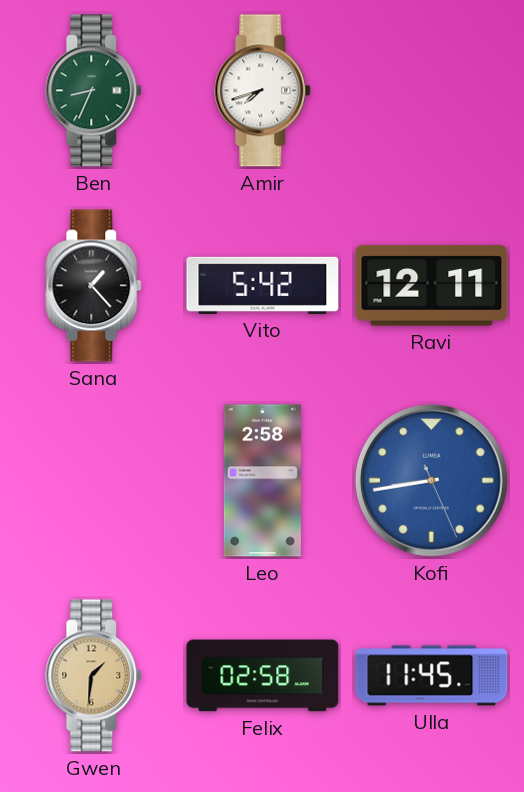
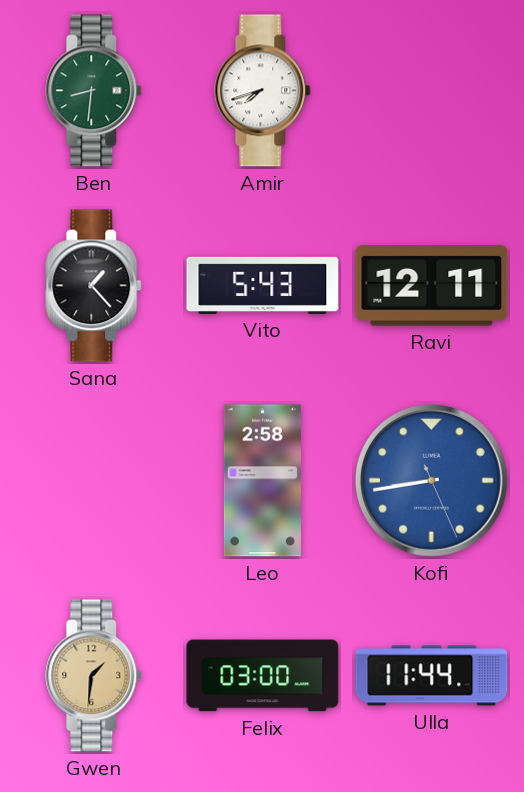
Ben: 8:34 -> 8:31 (94, 91)
Vito: 5:42 -> 5:43 (263, 285)
Felix: 02:58 -> 03:00 (263, 676)
Ulla: 11:45 -> 11:44 (432, 676)
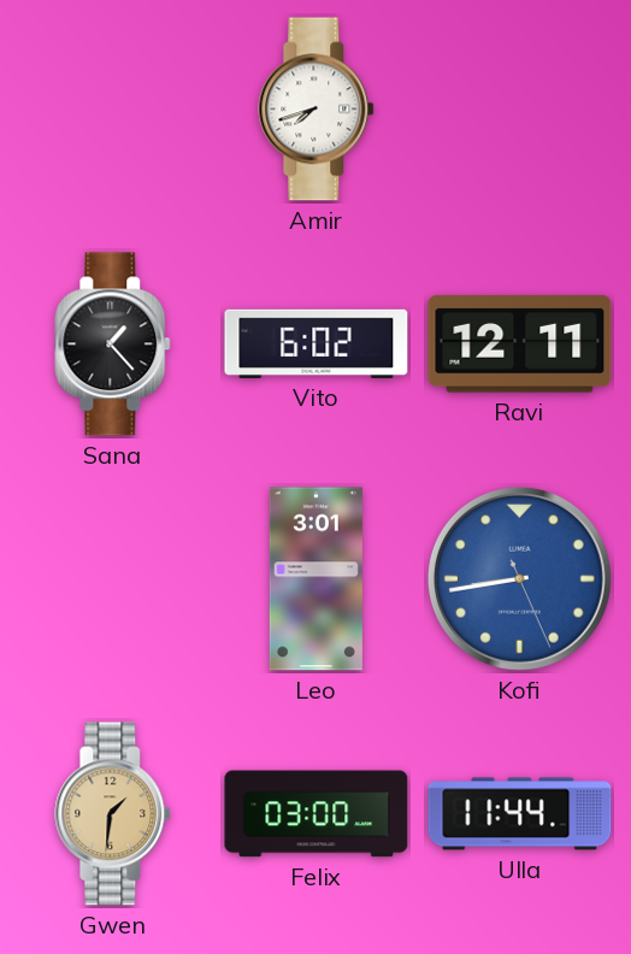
Ben: 8:31 -> none (94, 91)
Vito: 5:43 -> 6:02 (317, 343)
Leo: 2:58 -> 3:01 (315, 579)
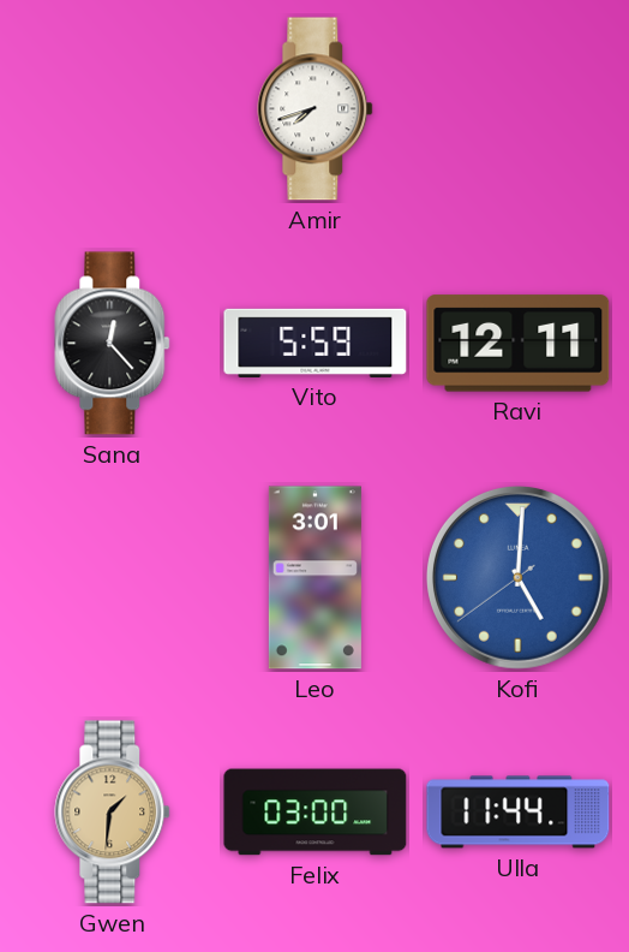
Sana: 1:23 -> 12:23 (113, 344)
Vito: 6:02 -> 5:59 (316, 343)
Kofi: 8:43 -> 5:00 (517, 577)
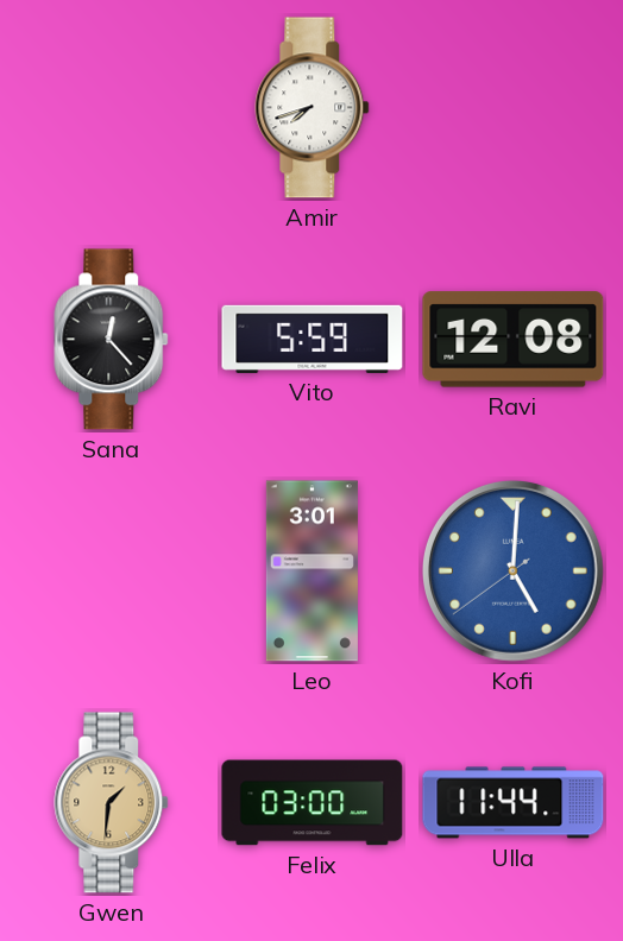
Ravi: 12:11 -> 12:08 (514, 340)
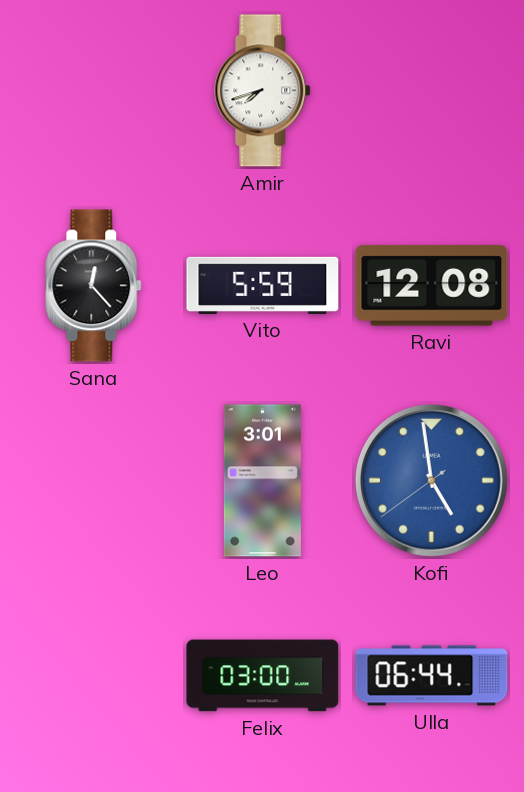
Kofi: 5:00 -> 4:58 (431, 480)
Gwen: 1:31 -> none (112, 803)
Ulla: 11:44 -> 06:44 (432, 676)
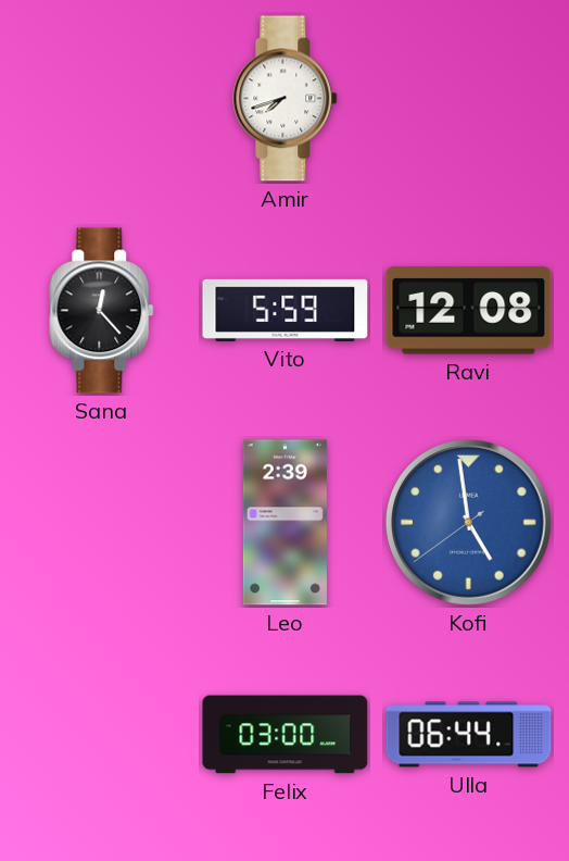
Leo: 3:01 -> 2:39 (284, 523)
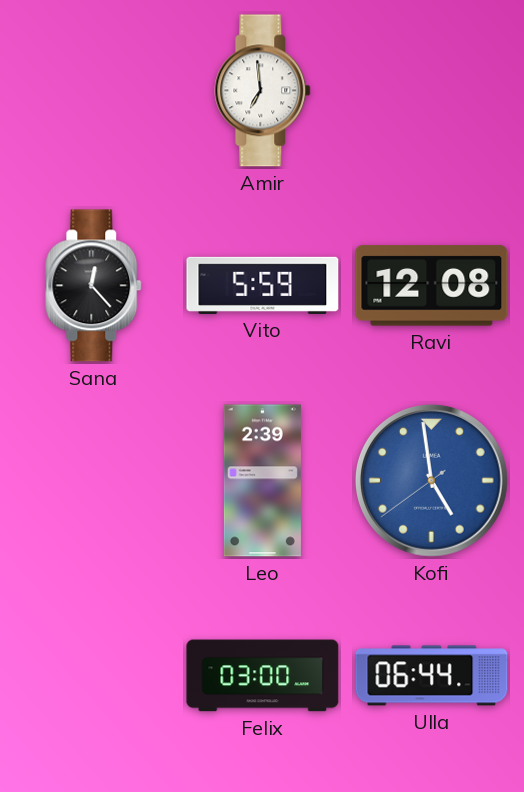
Amir: 7:42 -> 6:59 (263, 91)
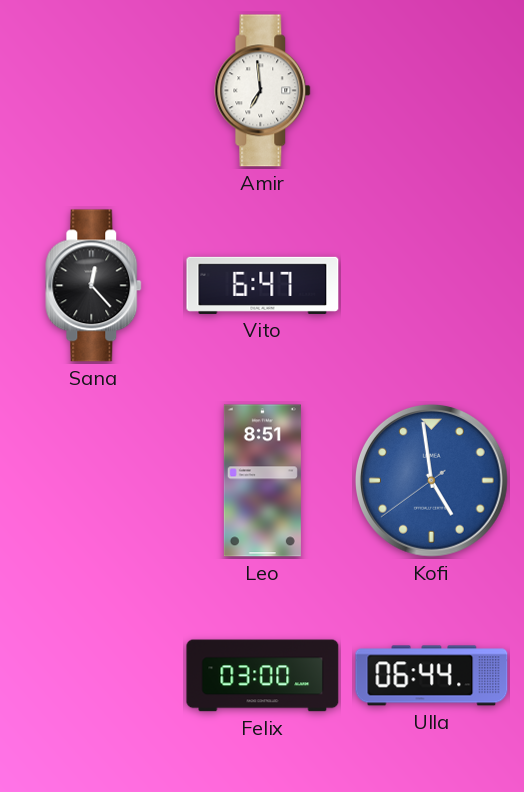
Vito: 5:59 -> 6:47 (263, 285)
Ravi: 12:08 -> none (432, 286)
Leo: 2:39 -> 8:51 (262, 481)
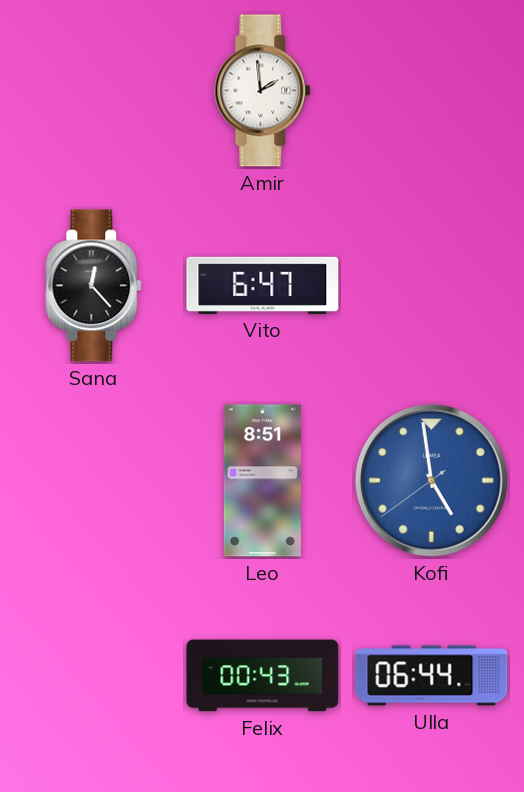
Amir: 6:59 -> 1:59 (263, 91)
Felix: 03:00 -> 00:43 (263, 676)
